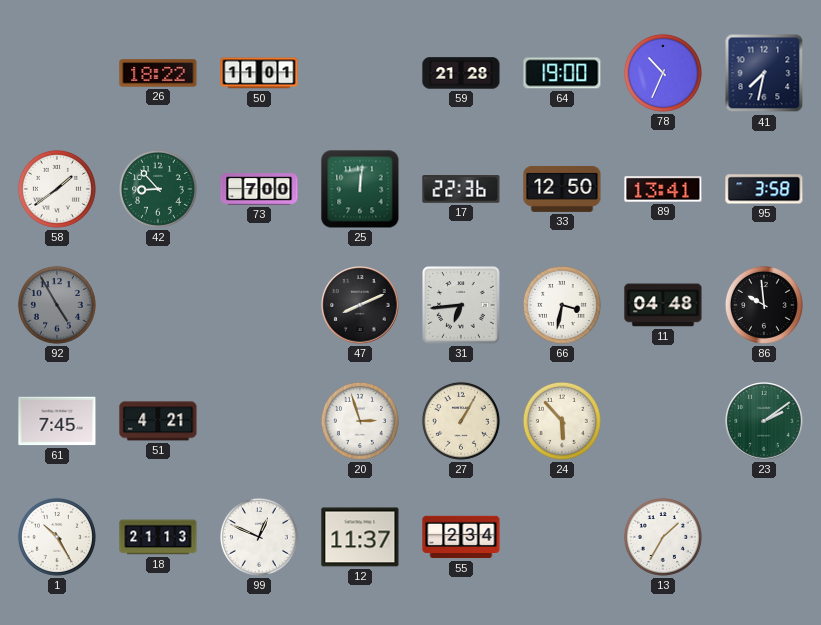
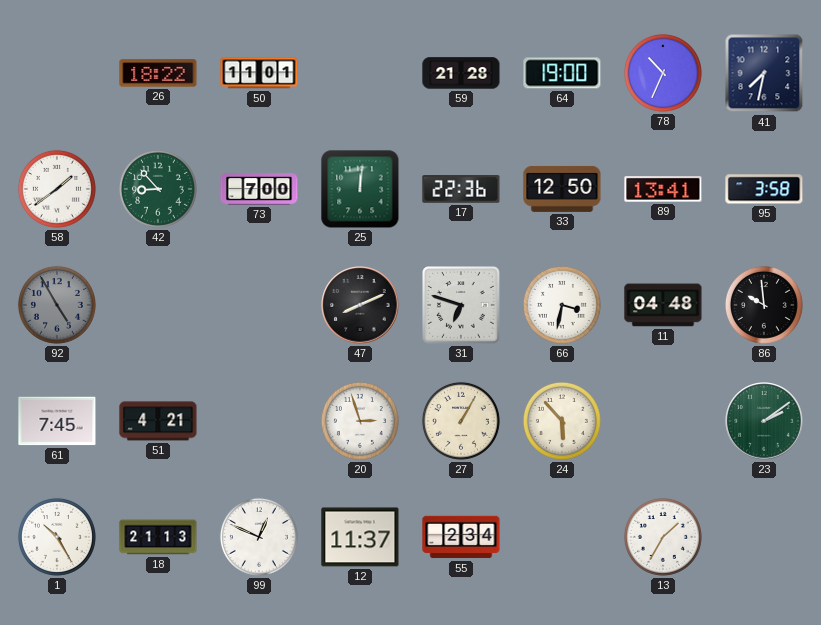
31: 6:44 -> 6:48 (461, 305)
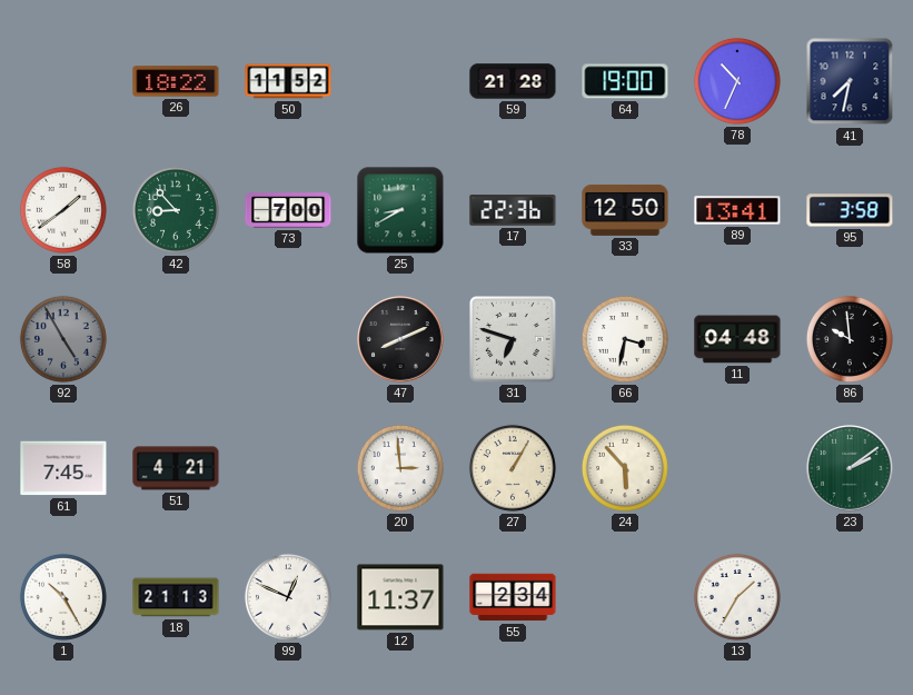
50: 11:01 -> 11:52 (288, 81)
25: 12:01 -> 8:40 (400, 210)
20: 2:57 -> 2:59 (400, 468)
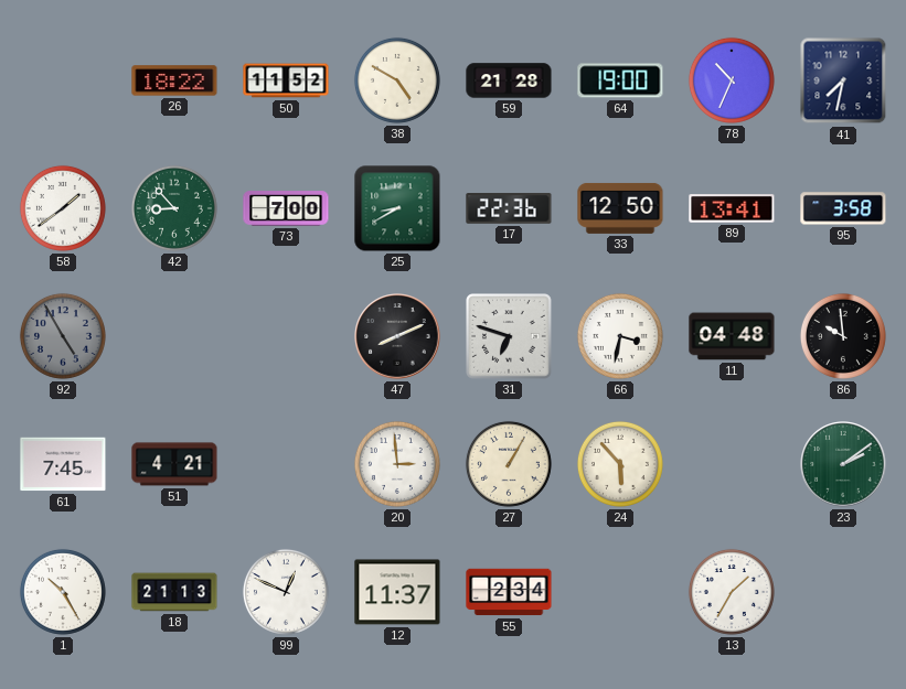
38: none -> 4:50 (397, 80)
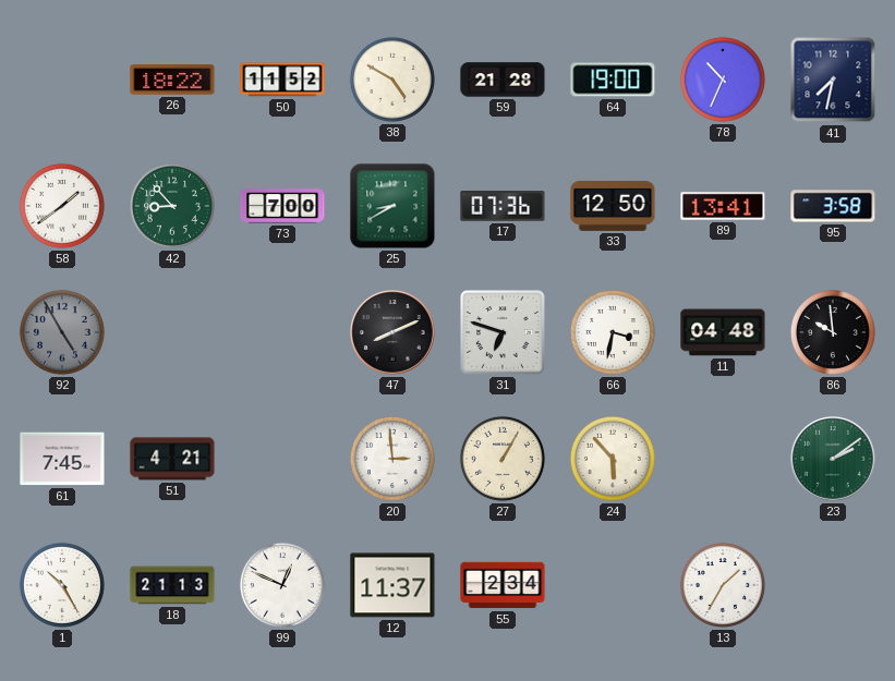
17: 22:36 -> 07:36 (503, 206)
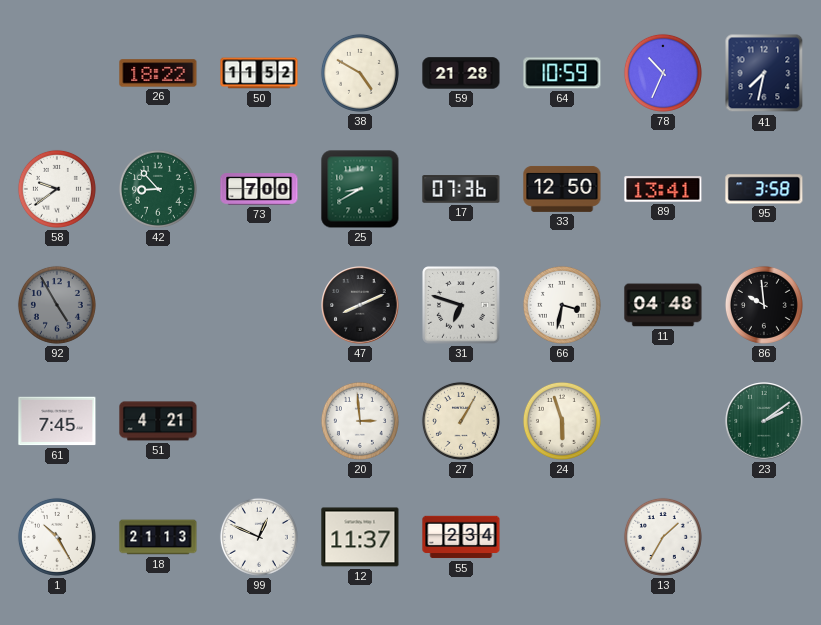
64: 19:00 -> 10:59 (562, 73)
58: 1:39 -> 9:39 (57, 189)
24: 5:53 -> 5:57 (562, 421)
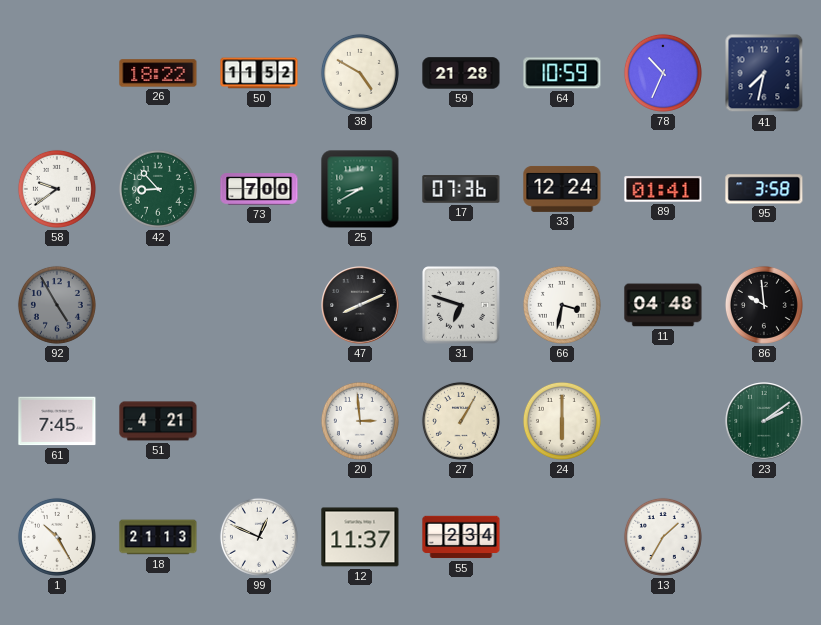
33: 12:50 -> 12:24 (562, 189)
89: 13:41 -> 01:41 (663, 189)
24: 5:57 -> 6:00 (562, 421)
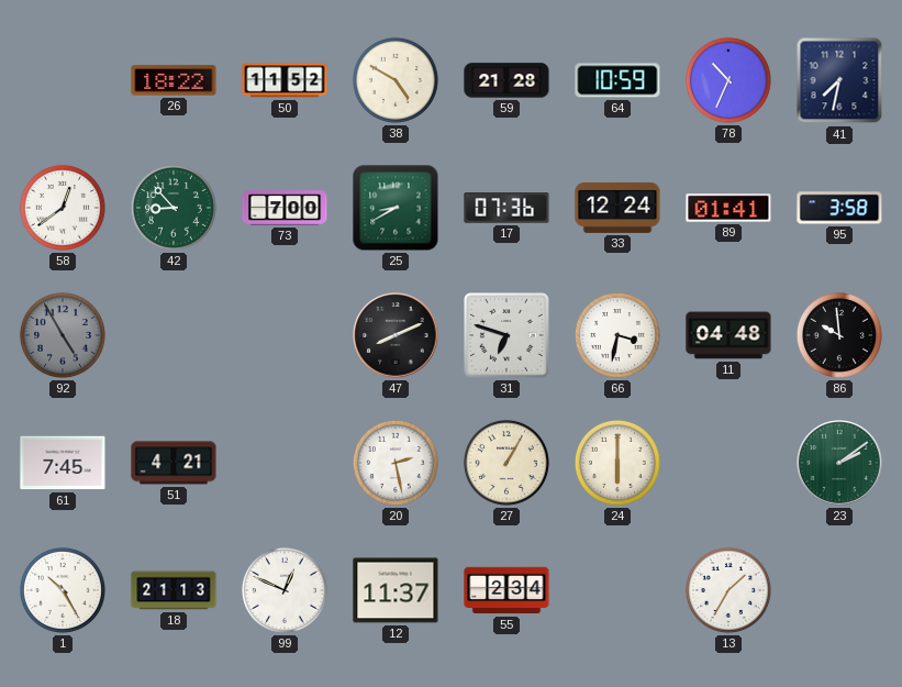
58: 9:39 -> 12:39 (63, 208)
20: 2:59 -> 2:28 (396, 463)
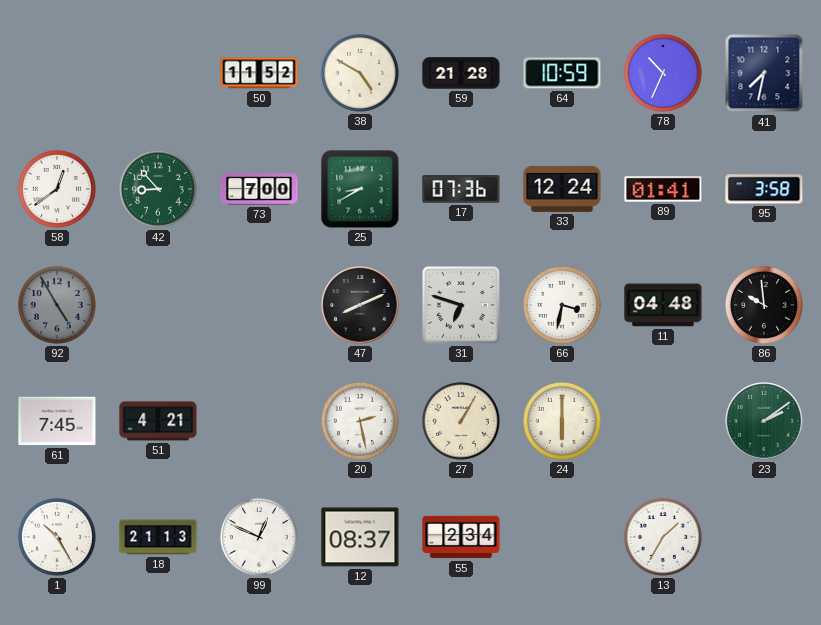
26: 18:22 -> none (174, 80)
12: 11:37 -> 08:37 (360, 537)
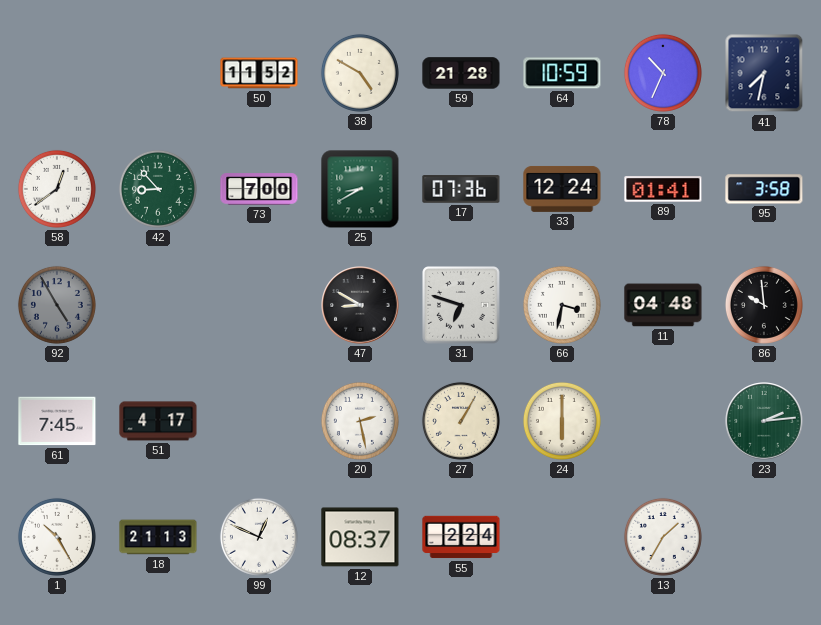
47: 8:11 -> 8:50 (360, 305)
51: 4:21 -> 4:17 (158, 421)
23: 2:09 -> 2:14 (764, 421)
55: 2:34 -> 2:24 (461, 537)
